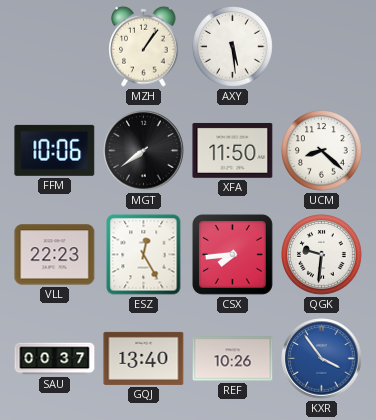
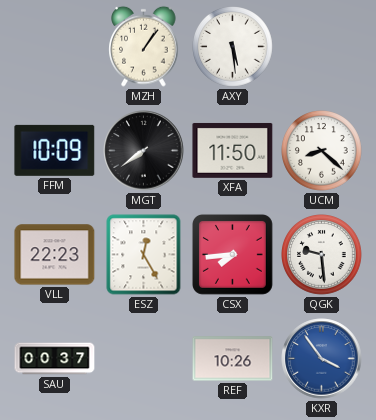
FFM: 10:06 -> 10:09 (55, 150)
QGK: 9:31 -> 9:29 (322, 255)
GQJ: 13:40 -> none (144, 358)
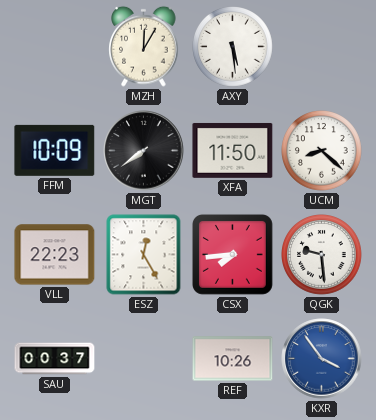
MZH: 1:06 -> 12:05 (144, 46)
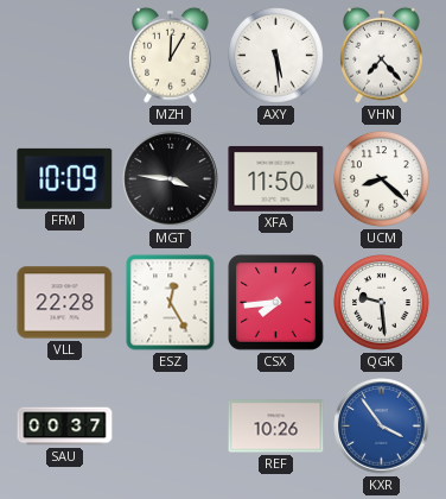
VHN: none -> 7:23 (382, 55)
MGT: 7:39 -> 3:46 (171, 179)
VLL: 22:23 -> 22:28 (65, 303)
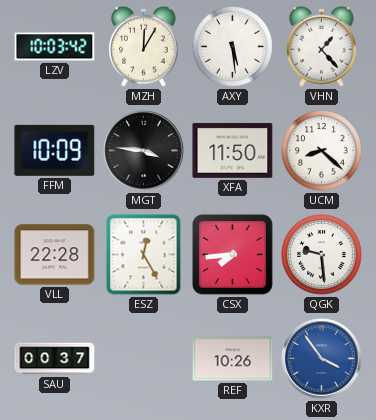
LZV: none -> 10:03 (55, 47)
VHN: 7:23 -> 1:23 (322, 46)
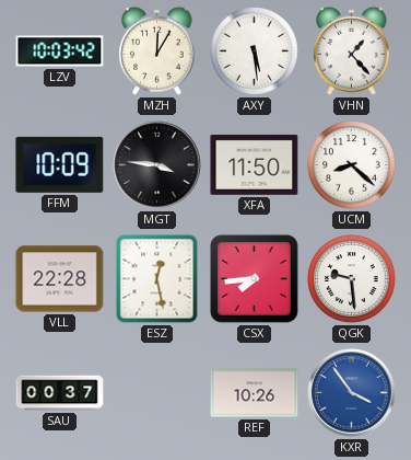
ESZ: 12:25 -> 12:28 (157, 279)
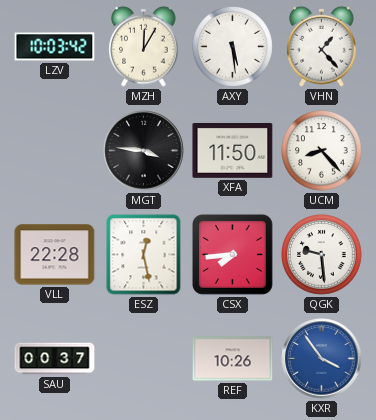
FFM: 10:09 -> none (60, 164)
UCM: 8:22 -> 8:23 (322, 151)
